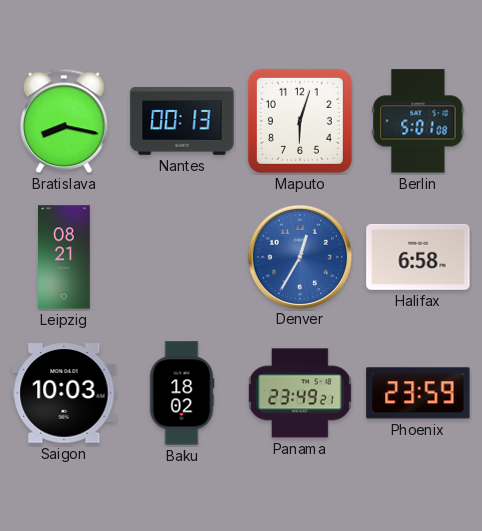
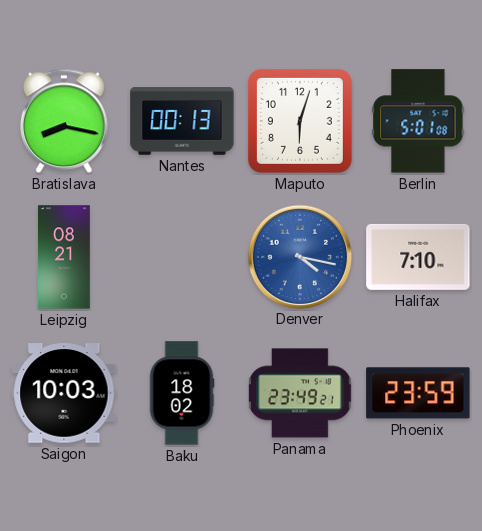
Denver: 12:35 -> 4:17 (299, 256)
Halifax: 6:58 -> 7:10 (418, 257)
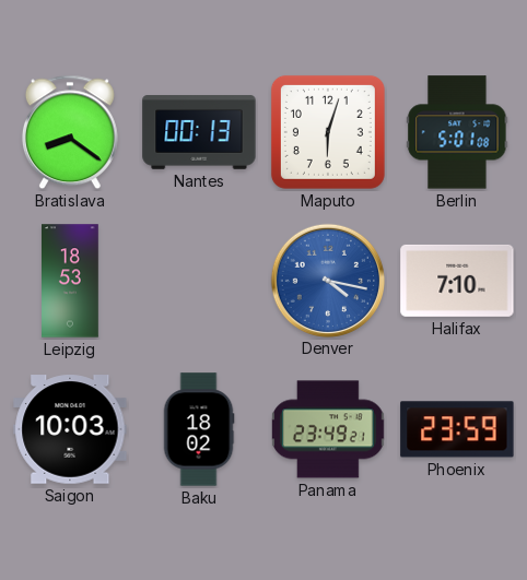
Bratislava: 8:17 -> 8:21 (70, 132)
Leipzig: 08:21 -> 18:53 (71, 281)
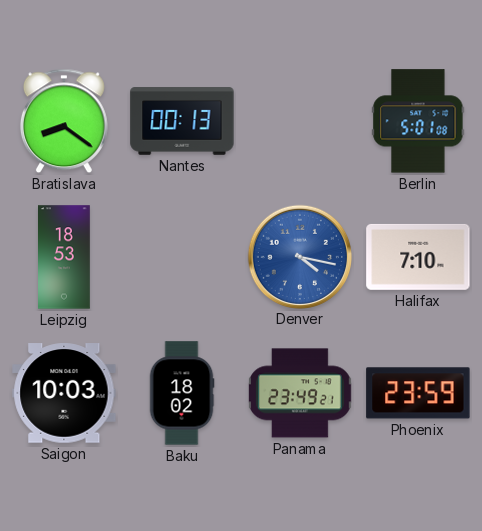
Maputo: 6:03 -> none (328, 132)
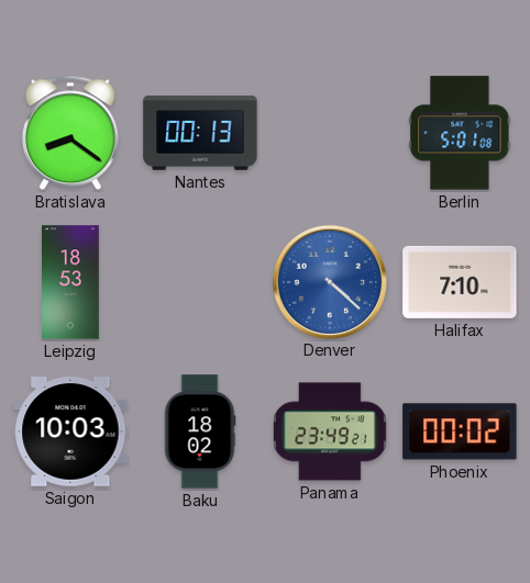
Denver: 4:17 -> 4:22 (329, 281)
Phoenix: 23:59 -> 00:02 (460, 431)
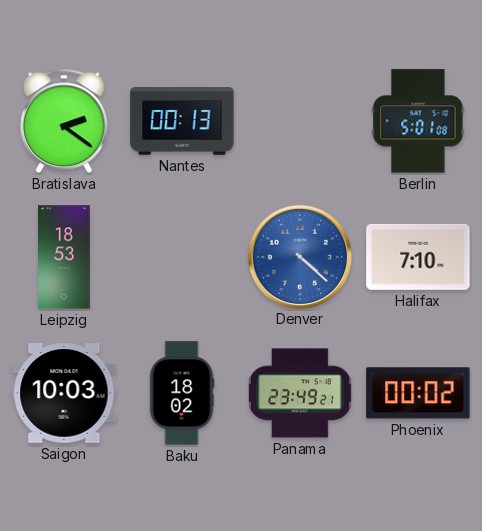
Bratislava: 8:21 -> 2:21 (64, 121)
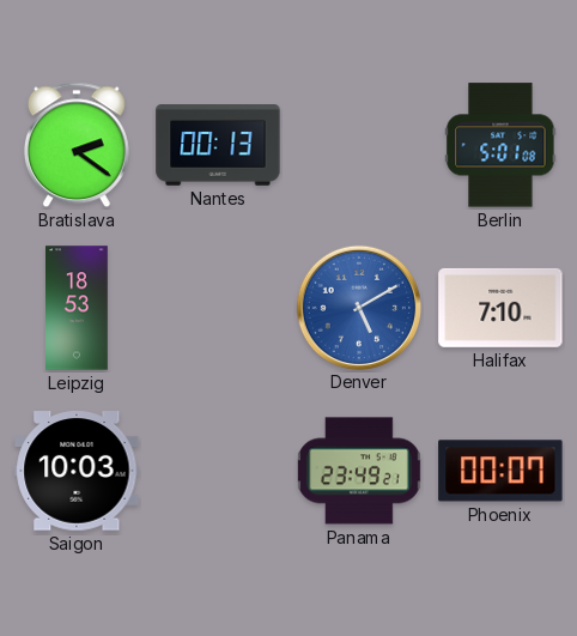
Denver: 4:22 -> 5:10 (358, 307)
Baku: 18:02 -> none (182, 393)
Phoenix: 00:02 -> 00:07 (500, 471)
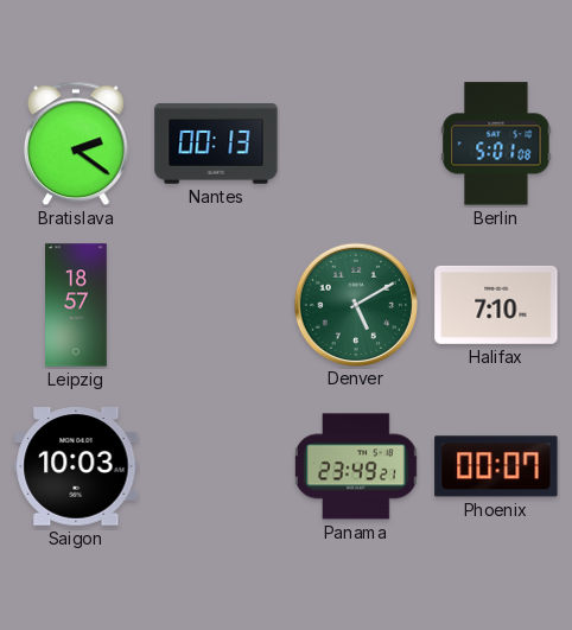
Leipzig: 18:53 -> 18:57 (77, 305)
Denver dial: blue -> green (355, 304)
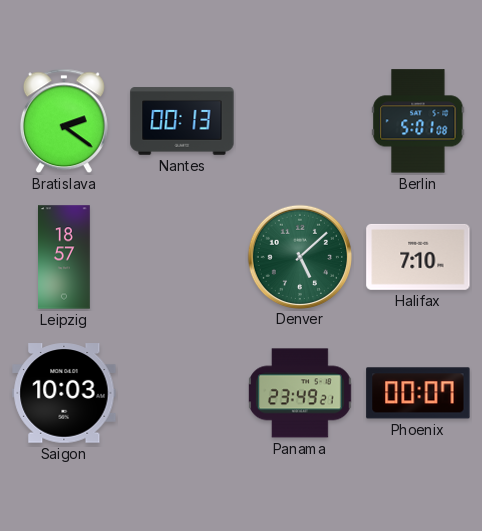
Denver: 5:10 -> 5:08 (299, 256)
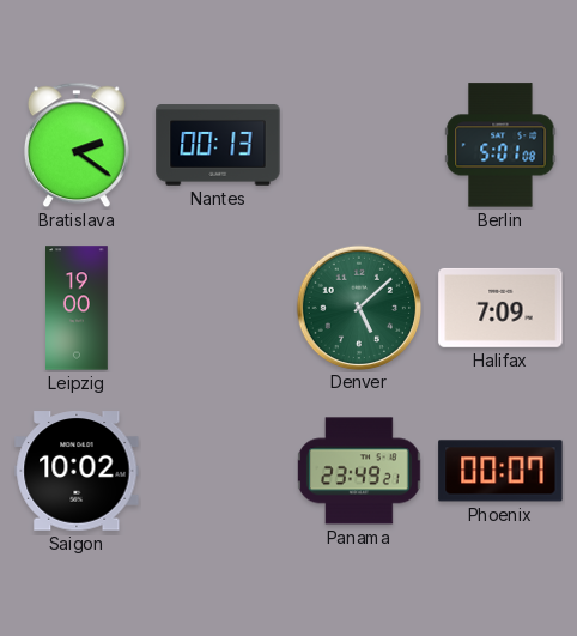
Leipzig: 18:57 -> 19:00 (78, 308)
Halifax: 7:10 -> 7:09 (500, 308)
Saigon: 10:03 -> 10:02 (77, 471)
